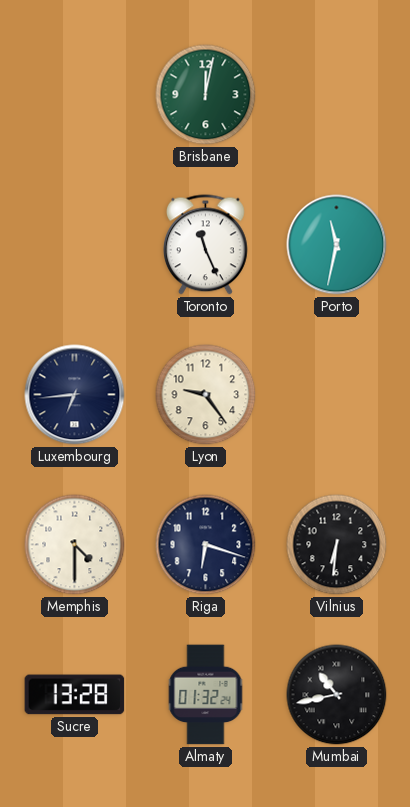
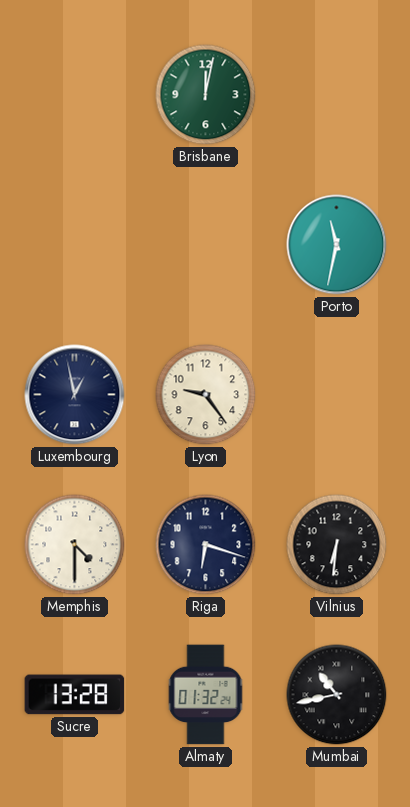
Toronto: 11:26 -> none (205, 245)
Luxembourg: 6:44 -> 12:58 (75, 395)
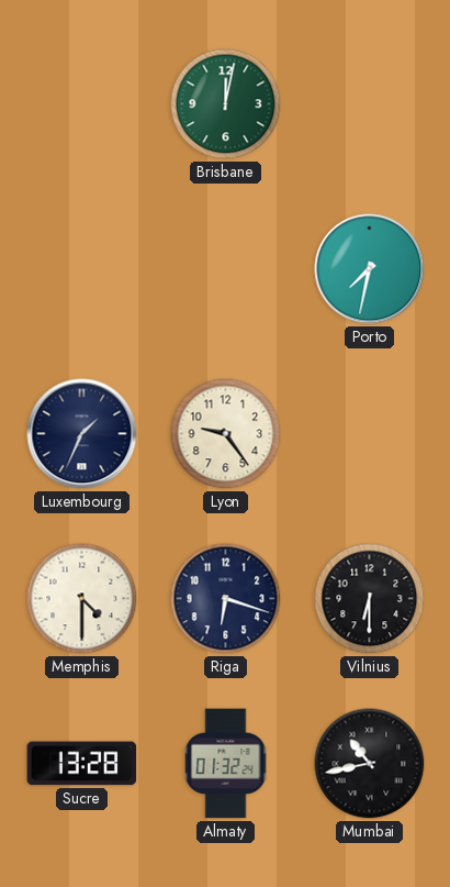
Porto: 11:32 -> 7:32 (370, 269)
Luxembourg: 12:58 -> 1:34 (82, 434)
Vilnius: 6:31 -> 6:30 (370, 599)
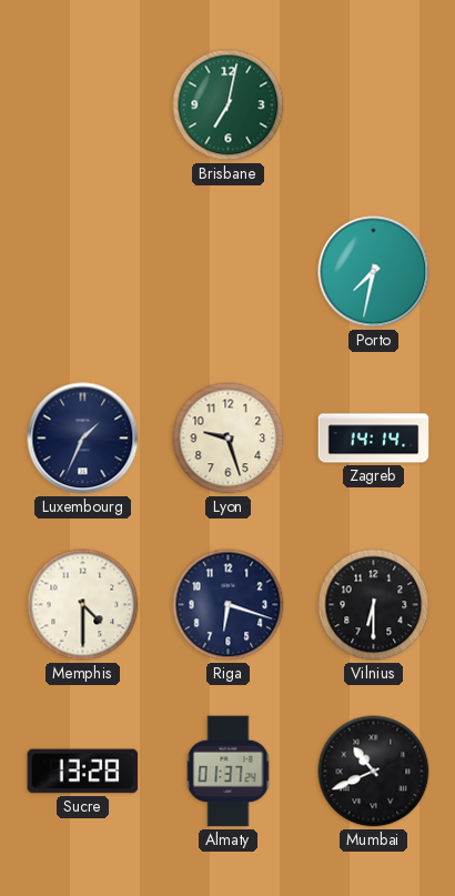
Brisbane: 12:02 -> 7:02 (229, 105)
Lyon: 9:24 -> 9:27 (229, 439)
Zagreb: none -> 14:14 (374, 439)
Almaty: 01:32 -> 01:37 (229, 772)
Mumbai: 10:43 -> 10:41 (374, 772)
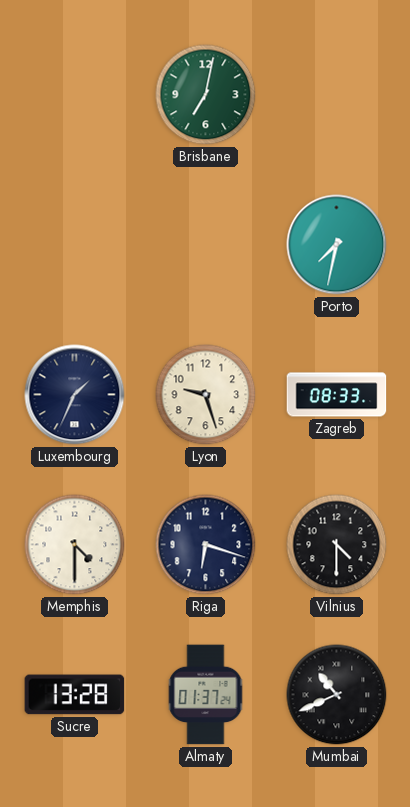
Zagreb: 14:14 -> 08:33 (337, 395)
Vilnius: 6:30 -> 4:30 (337, 545)
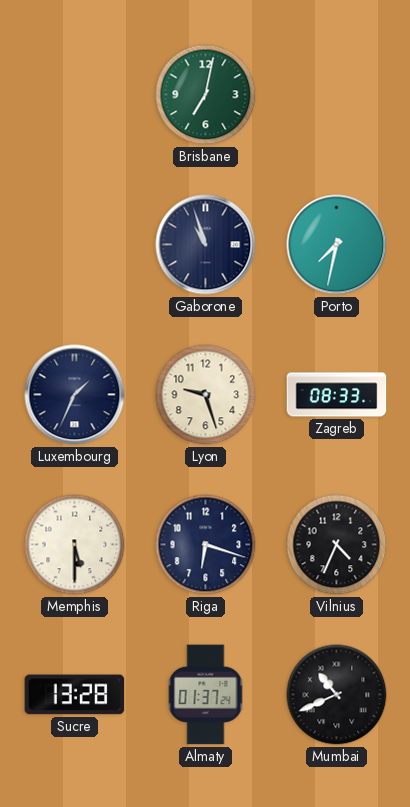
Gaborone: none -> 10:57 (206, 245)
Memphis: 4:30 -> 5:30 (75, 545)
Vilnius: 4:30 -> 4:34 (337, 545)
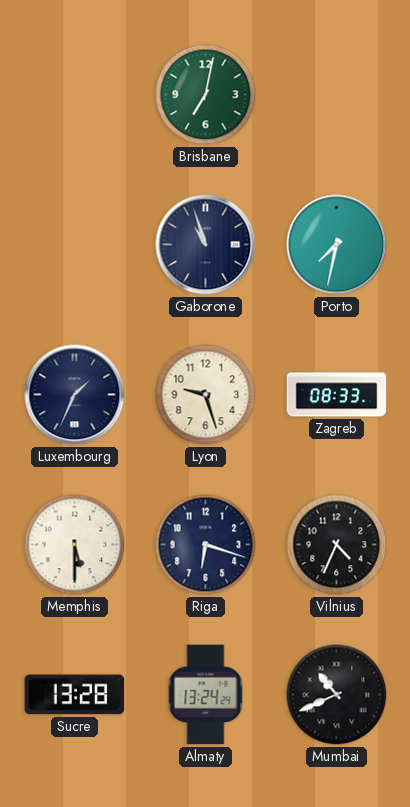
Almaty: 01:37 -> 13:24 (206, 695)
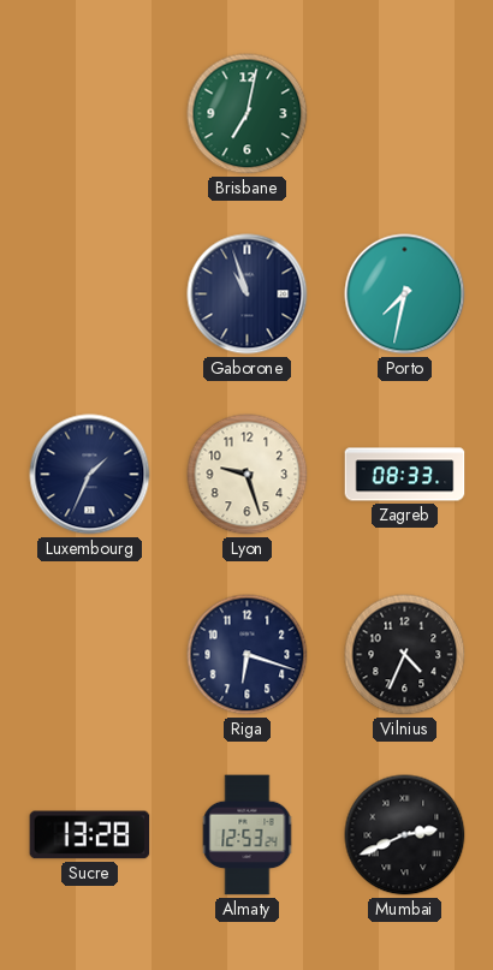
Memphis: 5:30 -> none (75, 545)
Almaty: 13:24 -> 12:53 (248, 835)
Mumbai: 10:41 -> 2:41 (405, 835)
